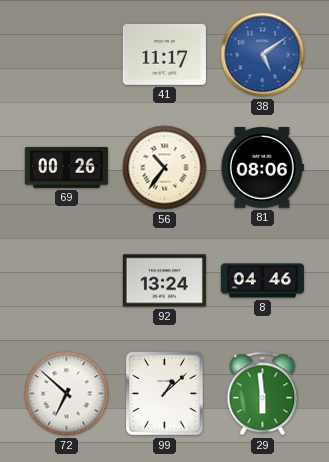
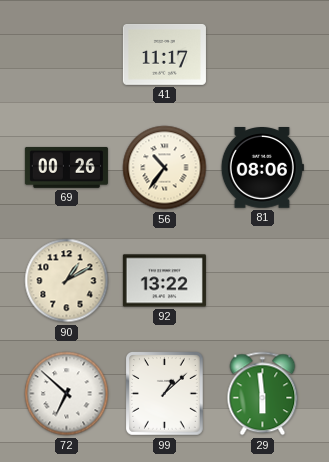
38: 5:09 -> none (263, 55)
90: none -> 1:10 (67, 281)
92: 13:24 -> 13:22 (164, 281)
8: 04:46 -> none (262, 281)
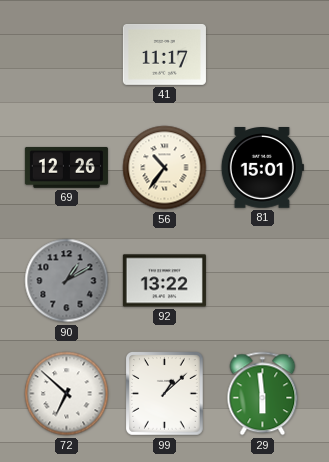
69: 00:26 -> 12:26 (66, 167)
81: 08:06 -> 15:01 (262, 168)
90 dial: cream -> grey (67, 281)
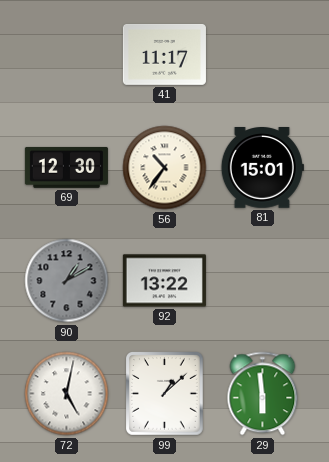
69: 12:26 -> 12:30 (66, 167)
72: 6:52 -> 5:02 (67, 394)
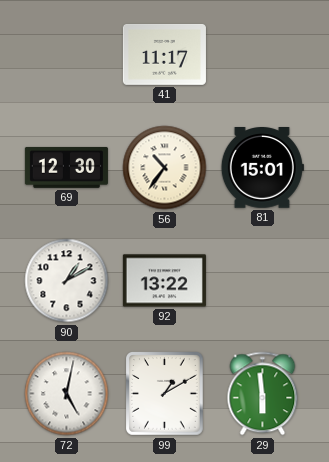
90 dial: grey -> white (67, 281)
99: 1:08 -> 1:10 (165, 394)
